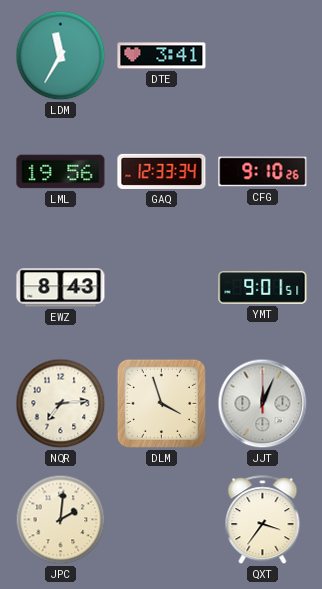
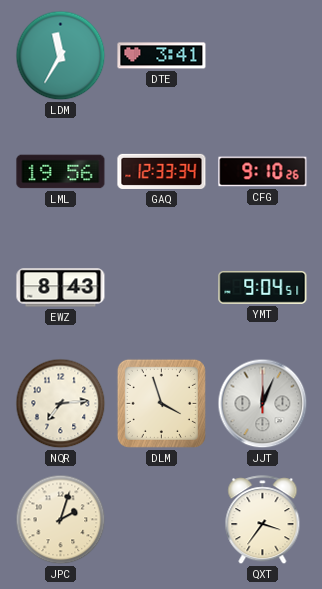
YMT: 9:01 -> 9:04 (263, 287)
JPC: 2:01 -> 2:03 (61, 520)
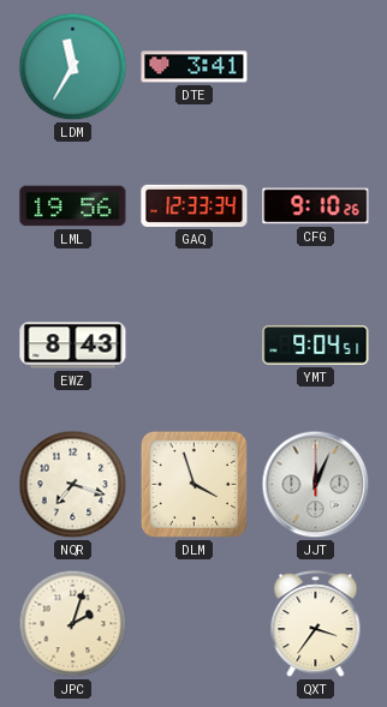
NQR: 7:14 -> 7:18 (73, 485)
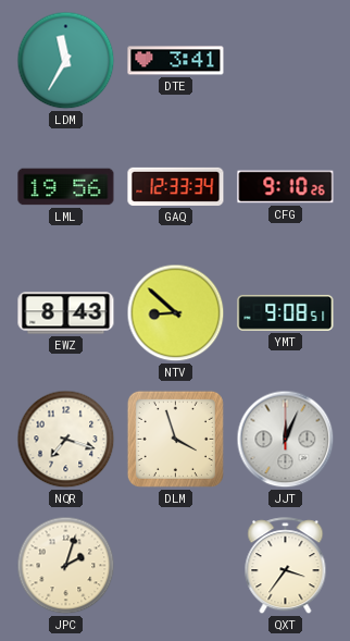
NTV: none -> 8:52 (176, 313)
YMT: 9:04 -> 9:08 (286, 312)
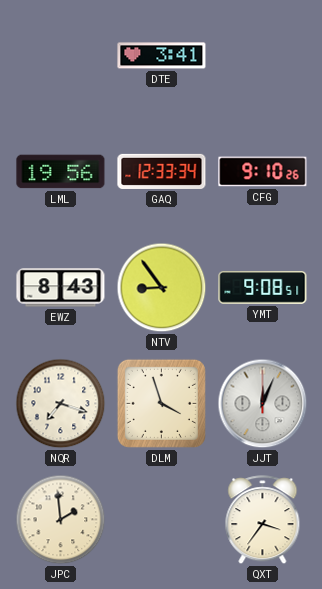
LDM: 11:35 -> none (66, 61)
NTV: 8:52 -> 8:54 (162, 288)
JPC: 2:03 -> 1:59 (61, 520)
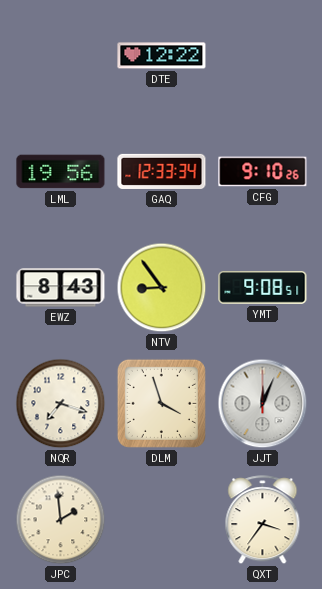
DTE: 3:41 -> 12:22 (162, 56)
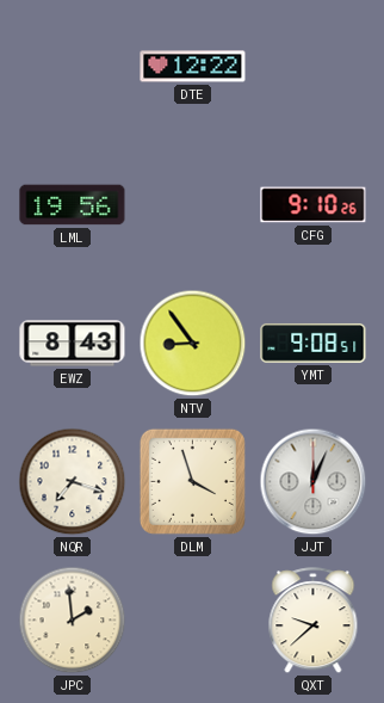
GAQ: 12:33 -> none (162, 171)
QXT: 3:36 -> 9:38 (314, 621)
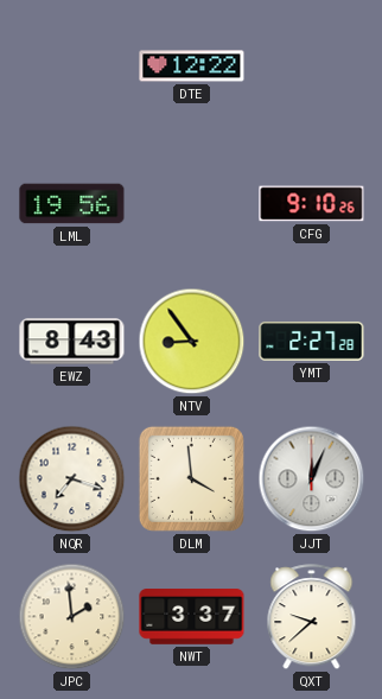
YMT: 9:08 -> 2:27 (312, 341)
DLM: 3:57 -> 3:59 (191, 478)
NWT: none -> 3:37 (192, 617)
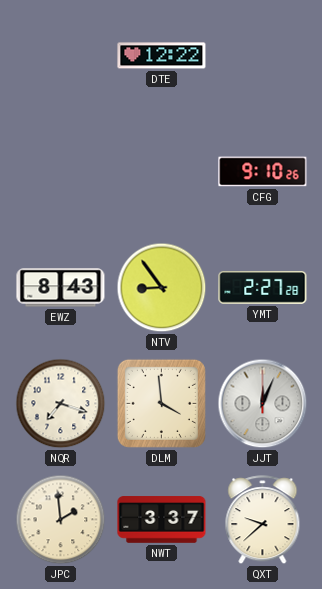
LML: 19:56 -> none (72, 204)
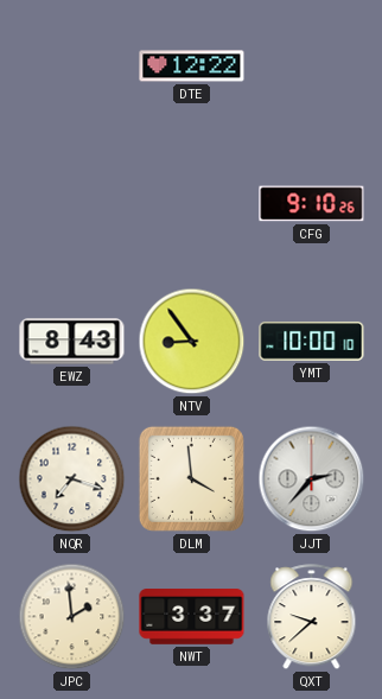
YMT: 2:27 -> 10:00 (312, 341)
JJT: 12:04 -> 2:37 (312, 479)
